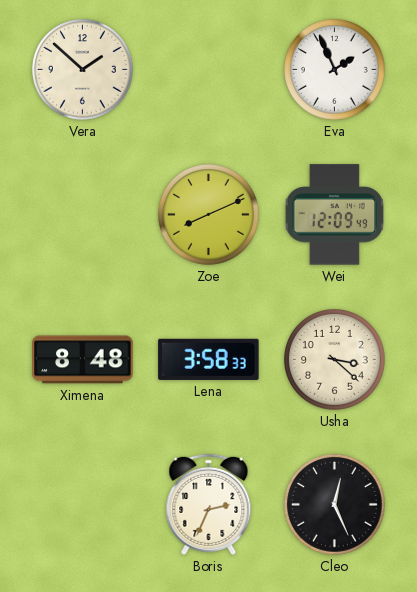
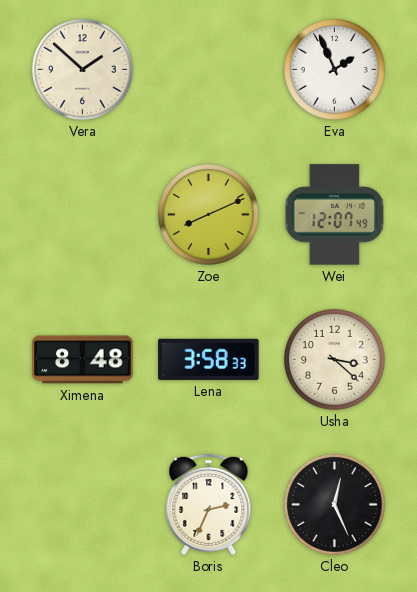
Wei: 12:09 -> 12:07 (334, 215)
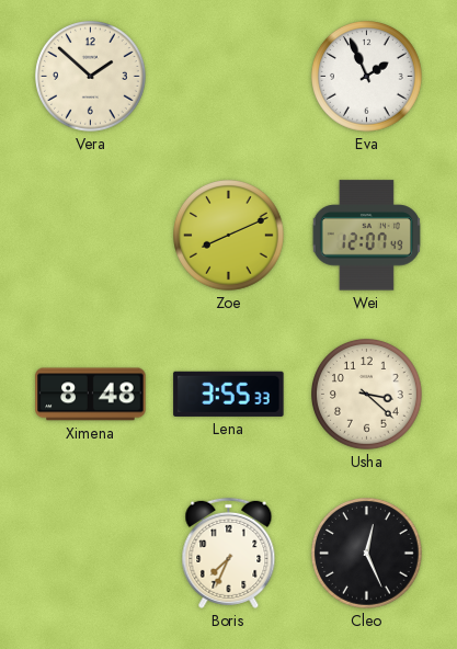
Lena: 3:58 -> 3:55 (229, 394)
Boris: 2:34 -> 7:34 (229, 553)
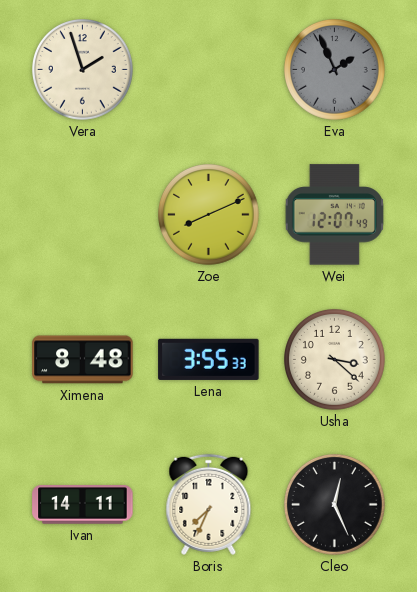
Vera: 1:52 -> 1:57 (83, 70)
Eva dial: white -> grey (335, 70)
Ivan: none -> 14:11 (83, 505)
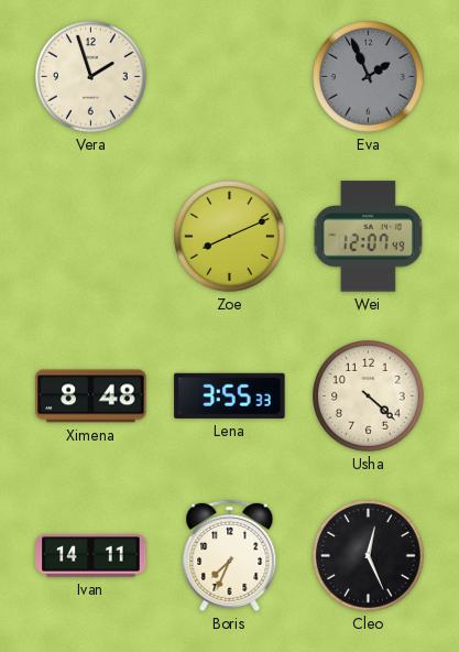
Usha: 3:22 -> 4:22 (369, 396)
